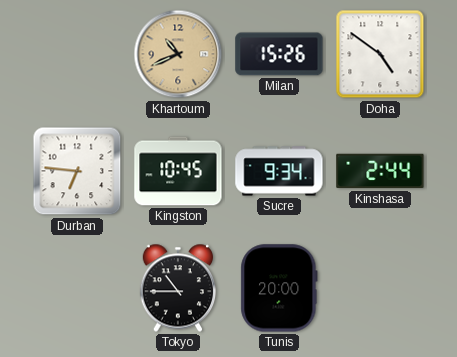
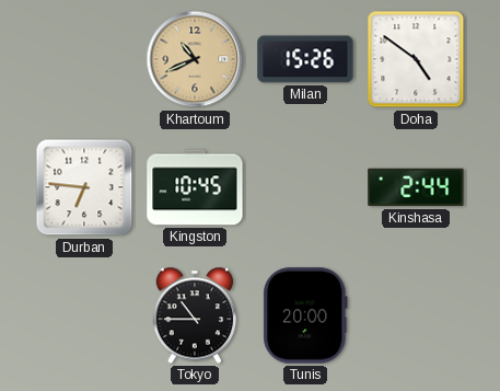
Sucre: 9:34 -> none (279, 171)
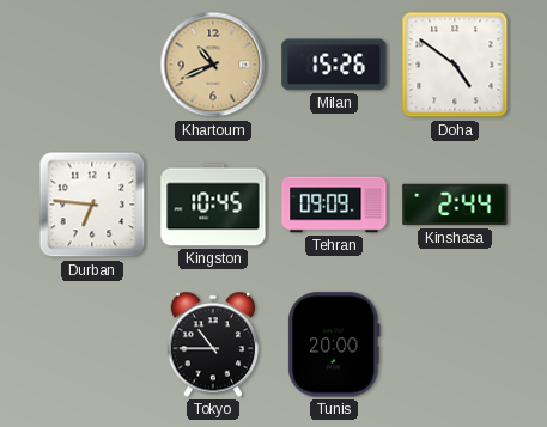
Tehran: none -> 09:09 (334, 205)
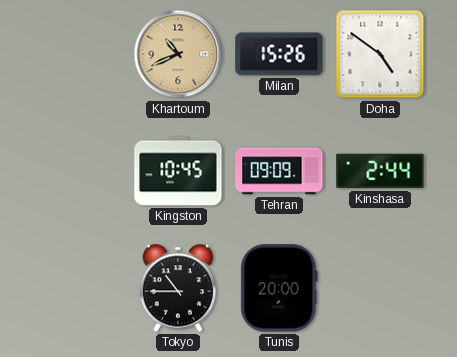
Durban: 6:46 -> none (92, 205)
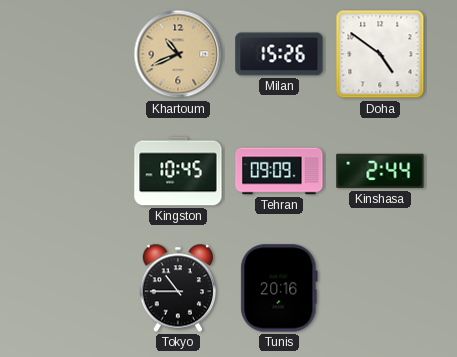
Tunis: 20:00 -> 20:16 (279, 288)
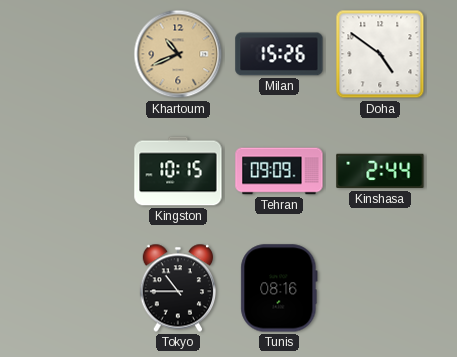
Kingston: 10:45 -> 10:15 (178, 171)
Tunis: 20:16 -> 08:16 (279, 288)
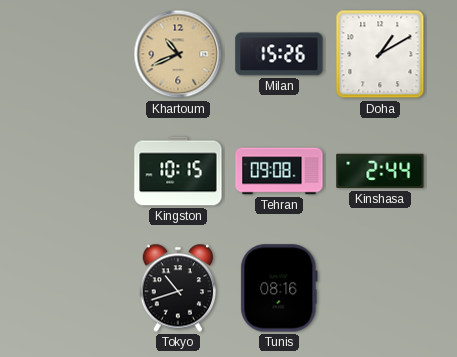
Doha: 4:51 -> 1:10 (380, 54)
Tehran: 09:09 -> 09:08 (279, 171)
Tokyo: 10:45 -> 10:42 (177, 288)
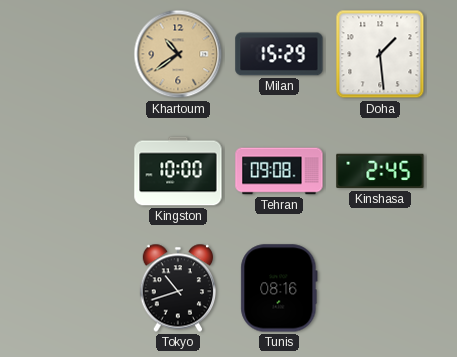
Khartoum: 10:41 -> 10:39 (178, 54)
Milan: 15:26 -> 15:29 (279, 54)
Doha: 1:10 -> 1:29 (380, 54)
Kingston: 10:15 -> 10:00 (178, 171)
Kinshasa: 2:44 -> 2:45 (380, 171)
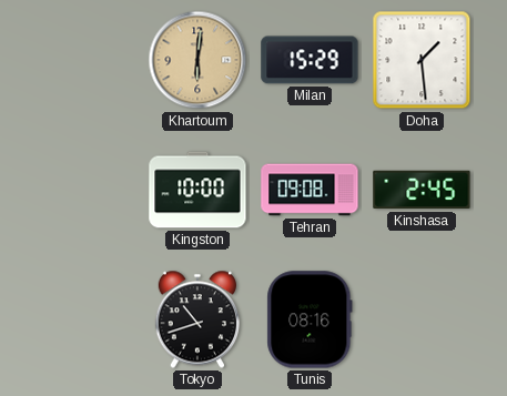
Khartoum: 10:39 -> 6:01 (197, 60)
